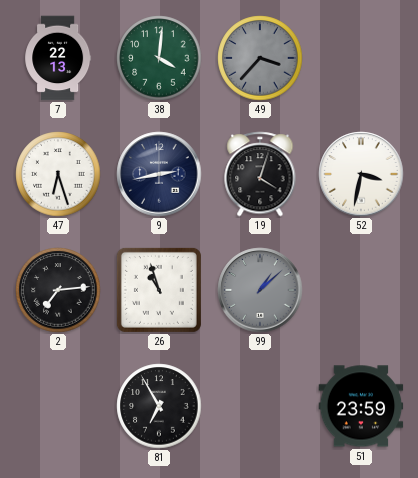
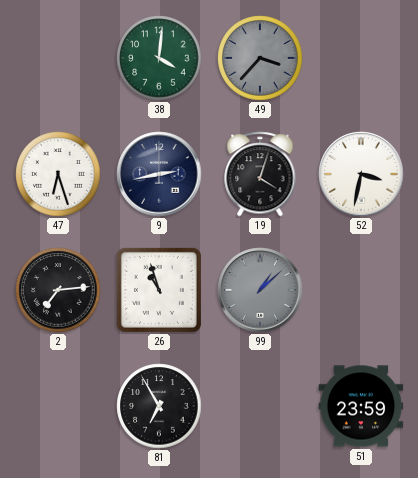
7: 22:13 -> none (58, 58)
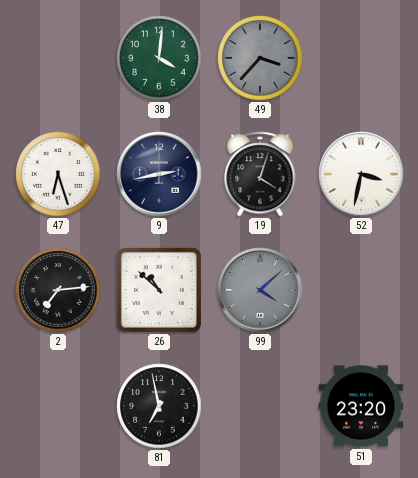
26: 10:57 -> 10:52 (159, 290)
99: 1:08 -> 4:08 (260, 290)
81: 6:55 -> 6:58 (159, 406)
51: 23:59 -> 23:20 (361, 406)
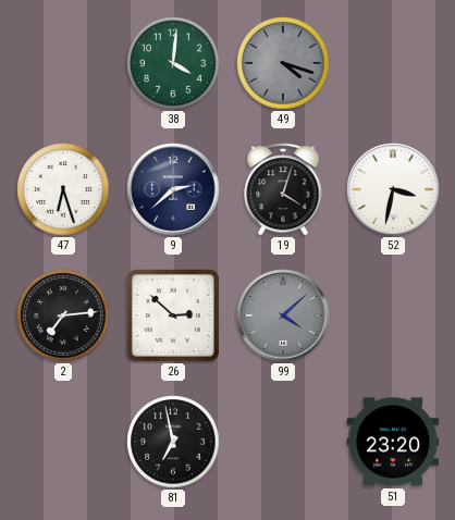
49: 3:37 -> 4:18 (283, 63)
9: 2:43 -> 2:38 (173, 189)
26: 10:52 -> 2:52 (173, 315)
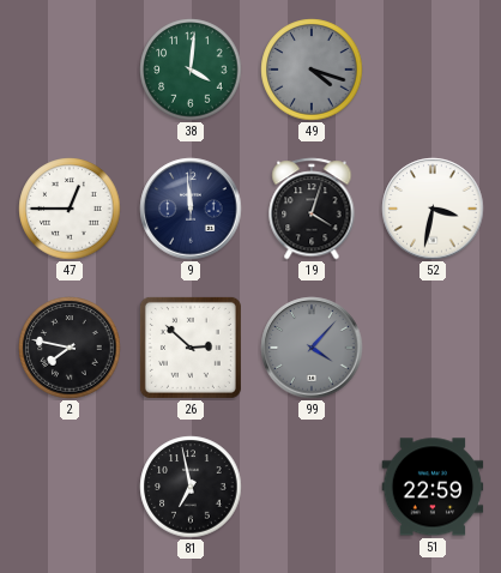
47: 6:27 -> 12:45 (70, 209)
9: 2:38 -> 11:59 (191, 209)
2: 7:14 -> 7:47 (70, 348)
99: 4:08 -> 4:07 (312, 348)
51: 23:20 -> 22:59 (433, 487)
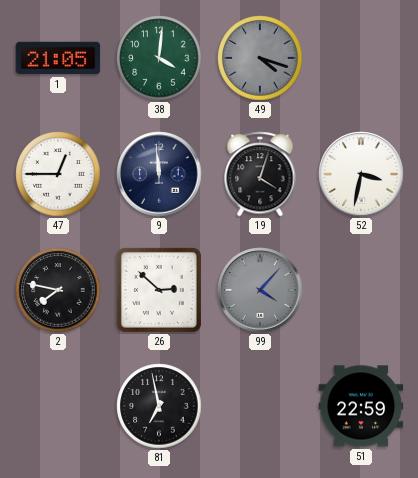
1: none -> 21:05 (58, 58)
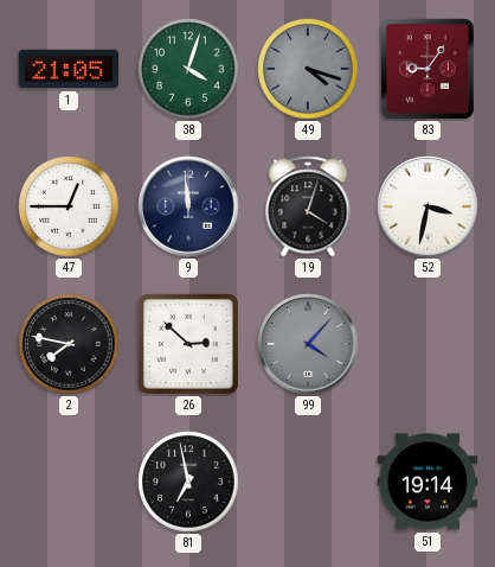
38: 4:01 -> 4:03 (188, 69)
83: none -> 9:06 (427, 69)
51: 22:59 -> 19:14 (427, 482)
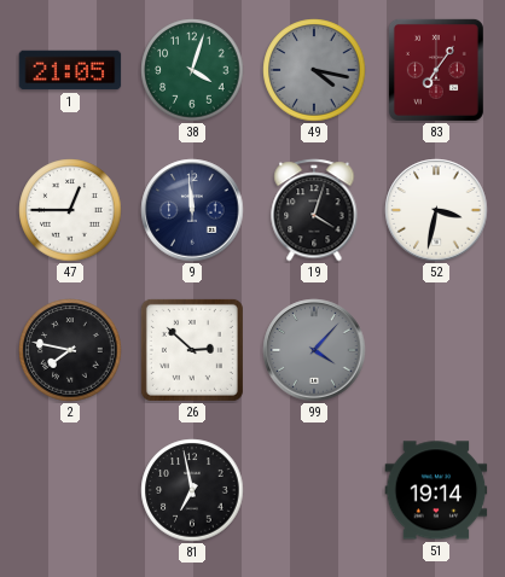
49: 4:18 -> 4:17 (314, 70)
83: 9:06 -> 7:06 (436, 70)
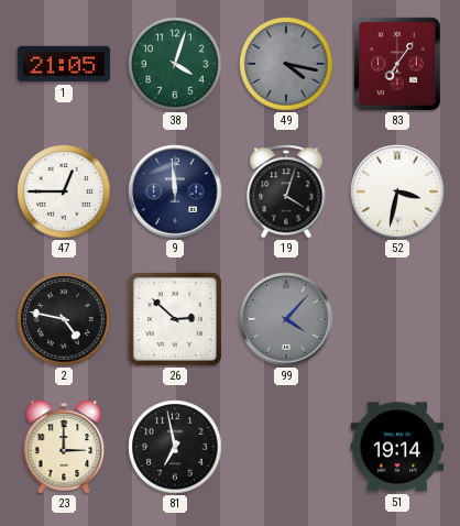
2: 7:47 -> 4:47 (64, 319)
23: none -> 3:00 (64, 447)
